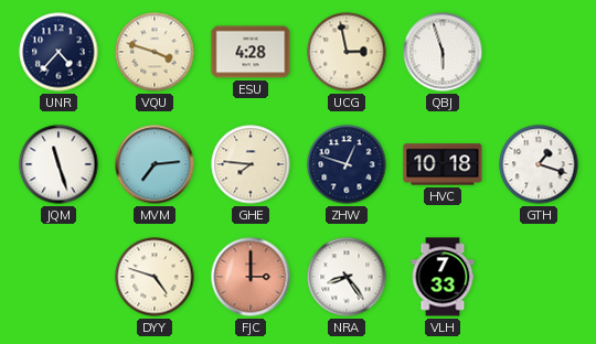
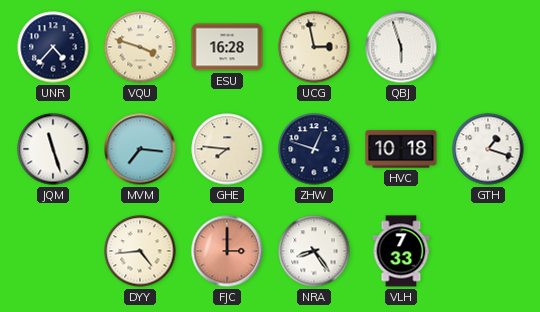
ESU: 4:28 -> 16:28 (227, 47)
MVM: 7:14 -> 7:16 (140, 149)
DYY: 4:48 -> 4:44 (140, 251)
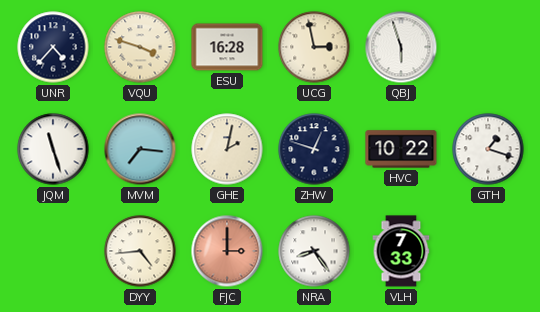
GHE: 7:46 -> 2:02 (227, 149)
HVC: 10:18 -> 10:22 (401, 149)
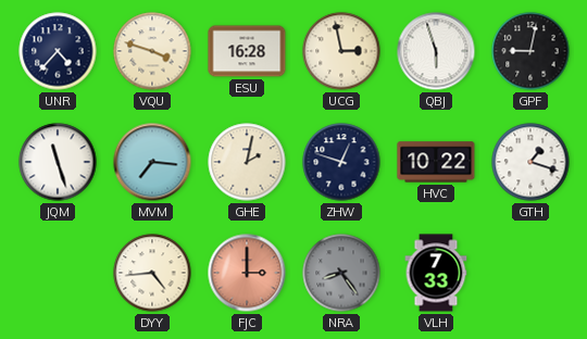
GPF: none -> 9:02 (530, 51)
NRA dial: white -> grey (341, 273)
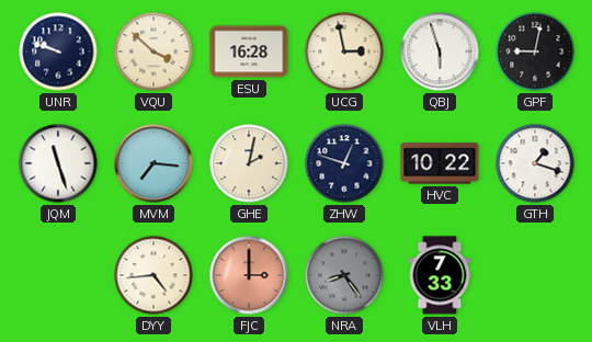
UNR: 4:37 -> 9:48 (58, 52)
VQU: 3:48 -> 3:52 (153, 52)
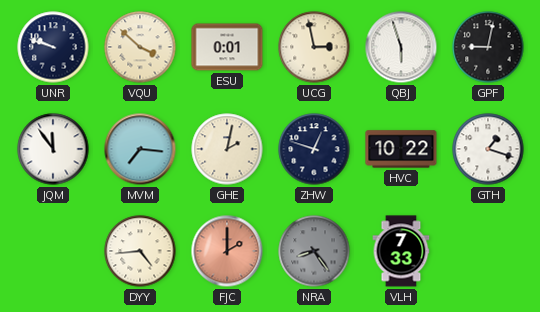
ESU: 16:28 -> 0:01 (227, 47)
JQM: 11:27 -> 11:54 (53, 149)
FJC: 3:00 -> 2:00 (227, 251)
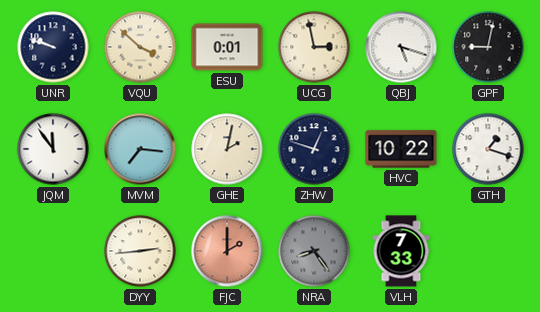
QBJ: 5:57 -> 5:18 (401, 47)
DYY: 4:44 -> 2:44 (140, 251)
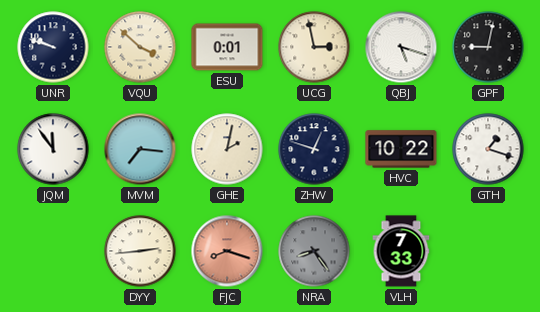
FJC: 2:00 -> 8:18 (227, 251)
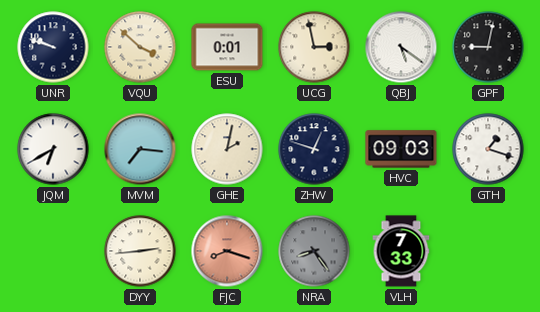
QBJ: 5:18 -> 5:21 (401, 47)
JQM: 11:54 -> 6:40 (53, 149)
HVC: 10:22 -> 09:03 (401, 149)
